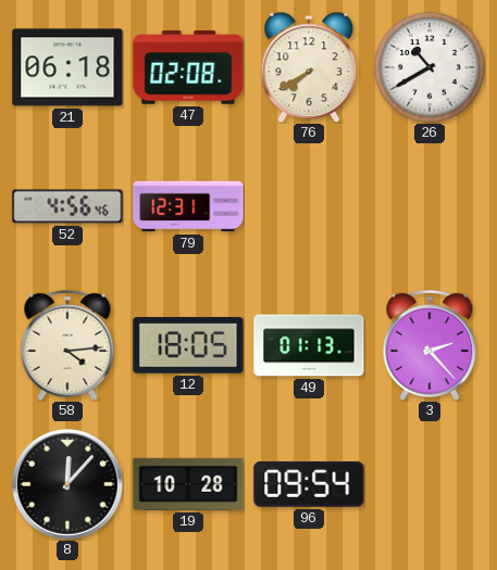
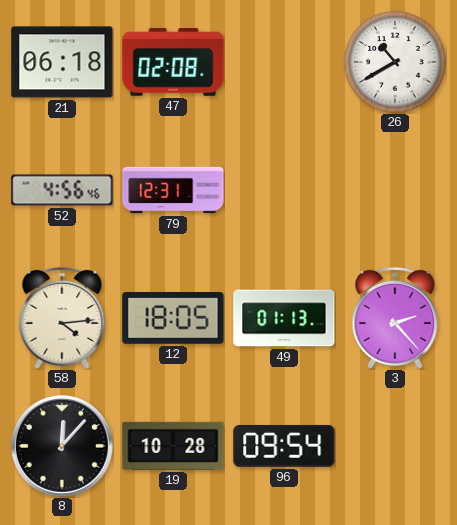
76: 7:40 -> none (309, 67)
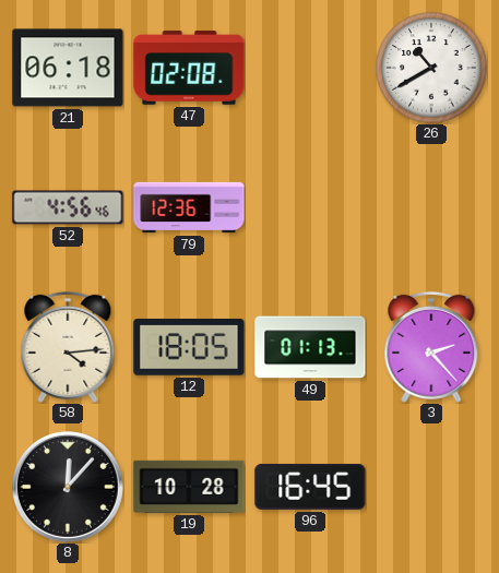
79: 12:31 -> 12:36 (189, 207)
96: 09:54 -> 16:45 (310, 487)
